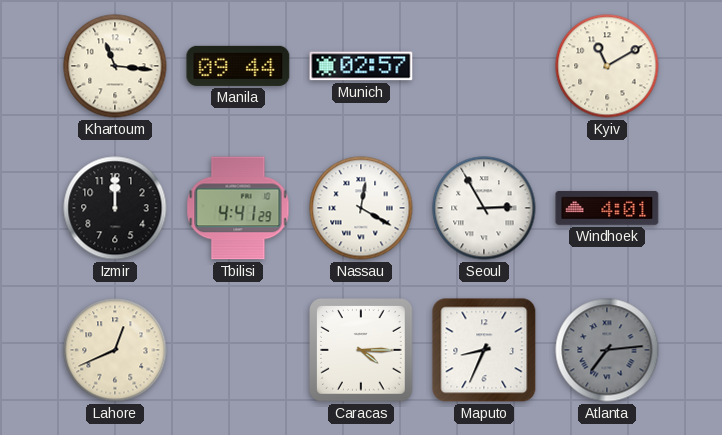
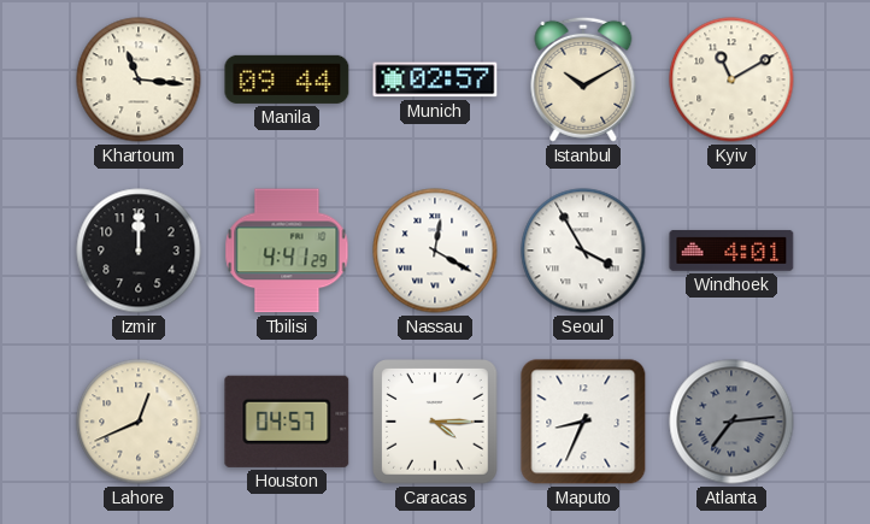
Istanbul: none -> 10:10 (583, 80)
Seoul: 2:55 -> 3:55 (583, 251)
Houston: none -> 04:57 (287, 422)
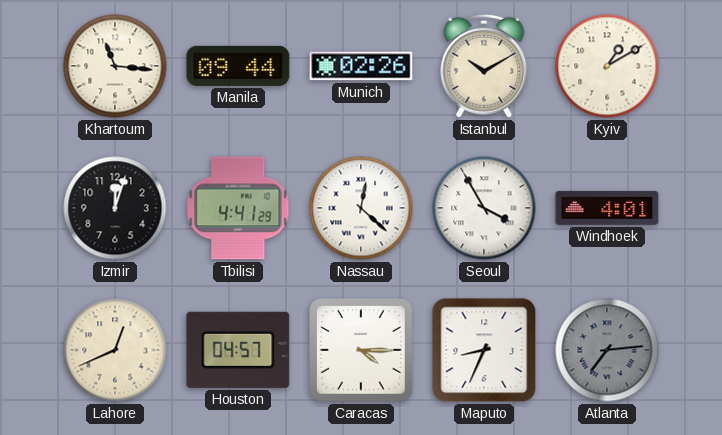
Munich: 02:57 -> 02:26 (361, 66)
Kyiv: 11:10 -> 1:10 (607, 66)
Izmir: 12:00 -> 12:03 (115, 208)
Nassau: 12:20 -> 12:22 (361, 208)
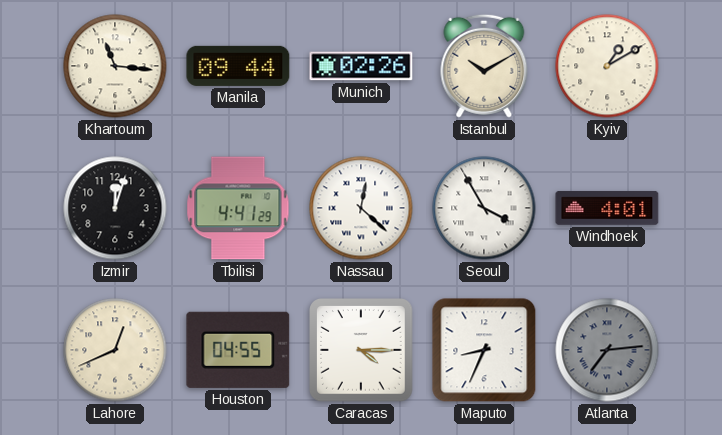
Houston: 04:57 -> 04:55 (238, 350)
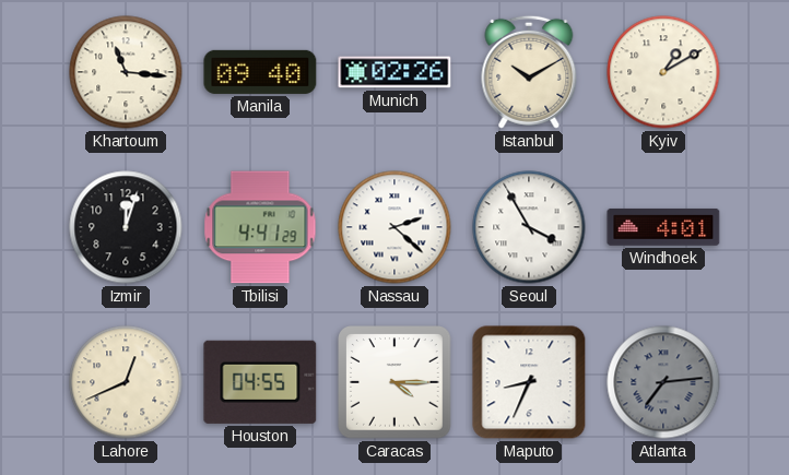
Manila: 09:44 -> 09:40 (260, 72)
Nassau: 12:22 -> 2:22 (394, 227)
